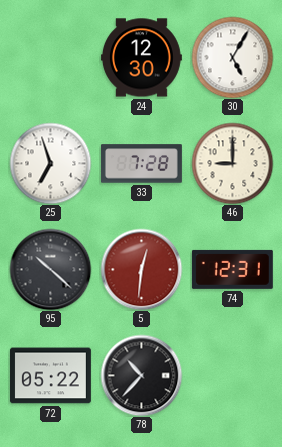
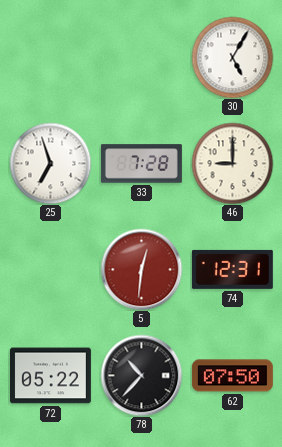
24: 12:30 -> none (141, 58)
95: 10:22 -> none (50, 269)
62: none -> 07:50 (232, 376)
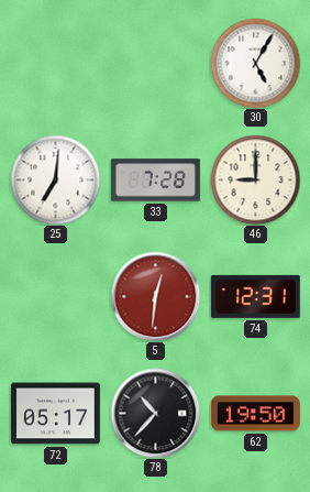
25: 6:57 -> 7:01 (55, 179)
72: 05:22 -> 05:17 (55, 414)
62: 07:50 -> 19:50 (255, 414)
